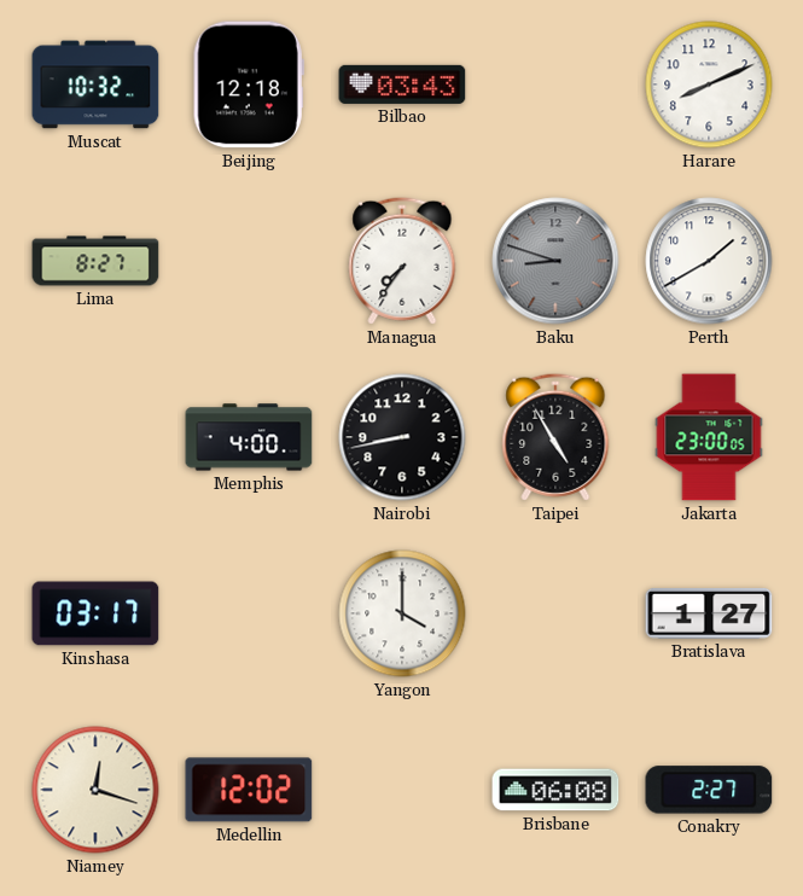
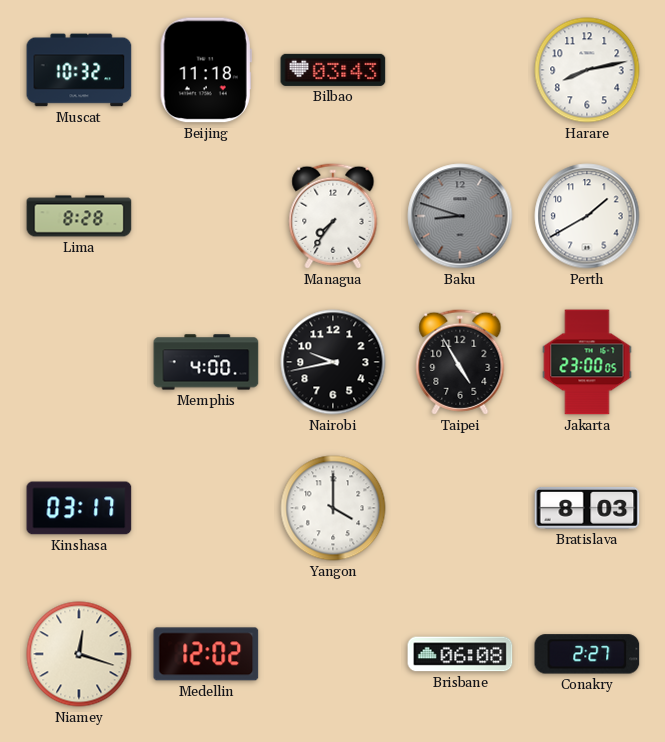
Beijing: 12:18 -> 11:18 (206, 70)
Harare: 8:11 -> 8:13 (587, 70)
Lima: 8:27 -> 8:28 (79, 216)
Nairobi: 8:43 -> 9:43 (333, 362)
Bratislava: 1:27 -> 8:03 (587, 508)
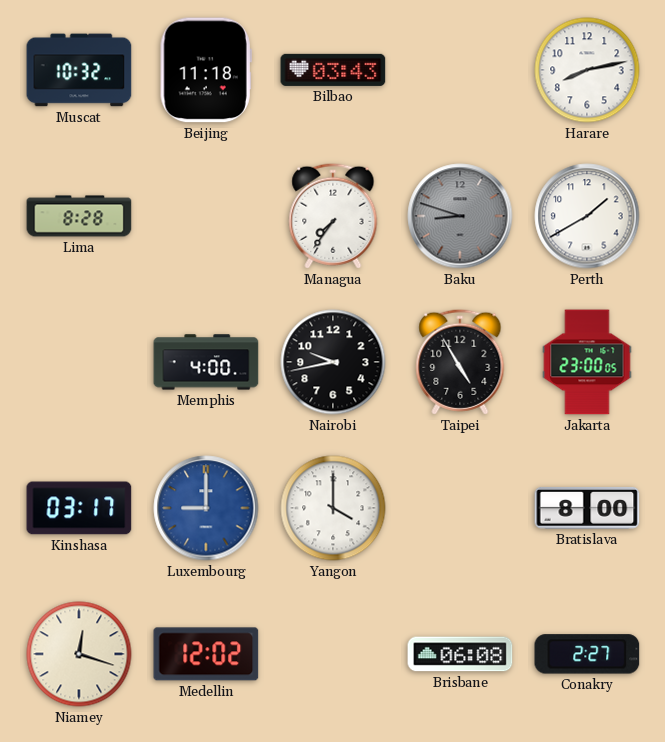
Luxembourg: none -> 9:00 (206, 508)
Bratislava: 8:03 -> 8:00 (587, 508)
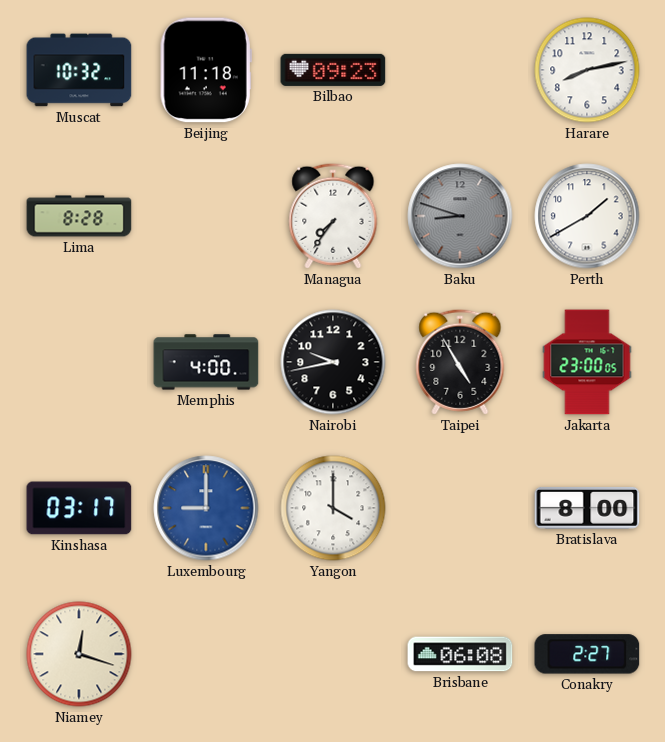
Bilbao: 03:43 -> 09:23 (333, 70)
Medellin: 12:02 -> none (206, 654)
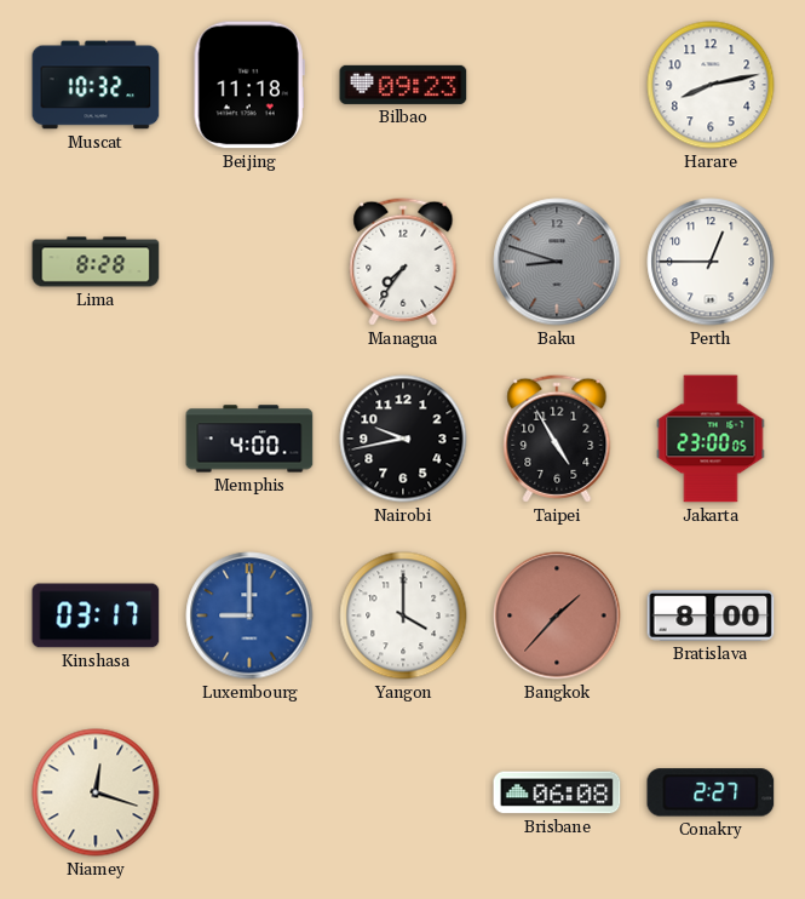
Perth: 1:40 -> 12:45 (711, 262)
Bangkok: none -> 1:37 (557, 615)
